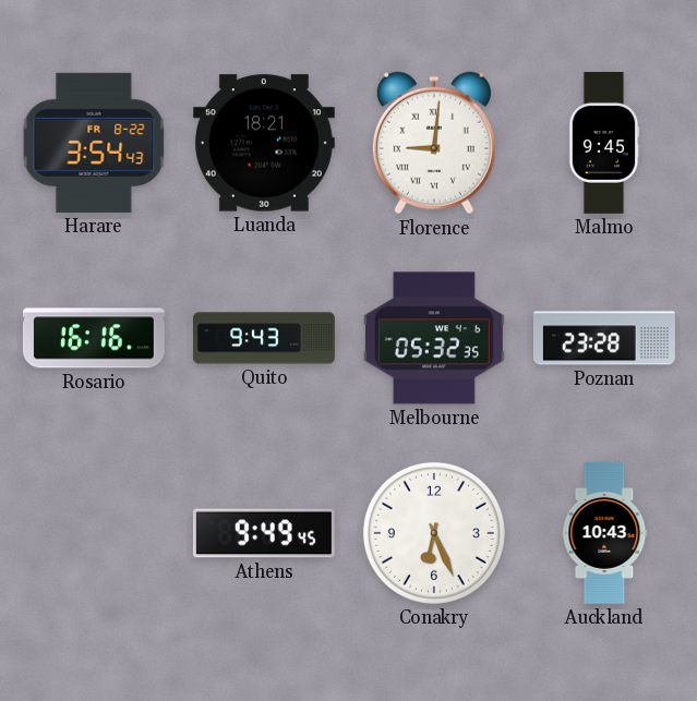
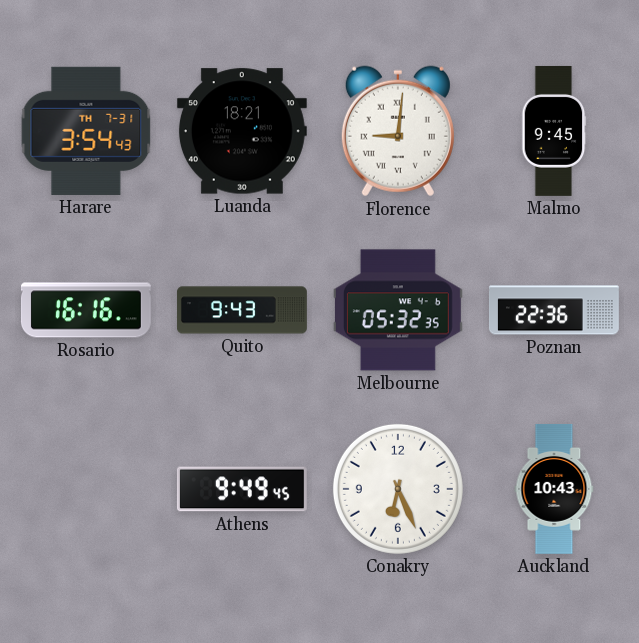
Harare date: FR 8-22 -> TH 7-31 (86, 131)
Poznan: 23:28 -> 22:36 (554, 310)
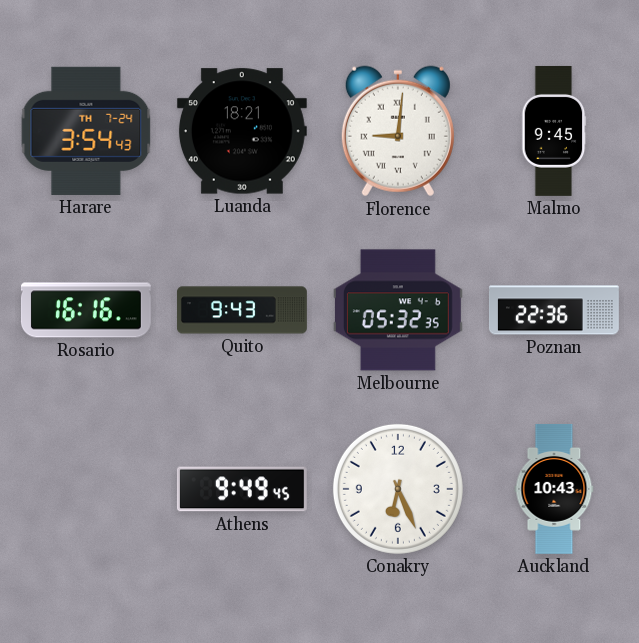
Harare date: TH 7-31 -> TH 7-24 (86, 131)
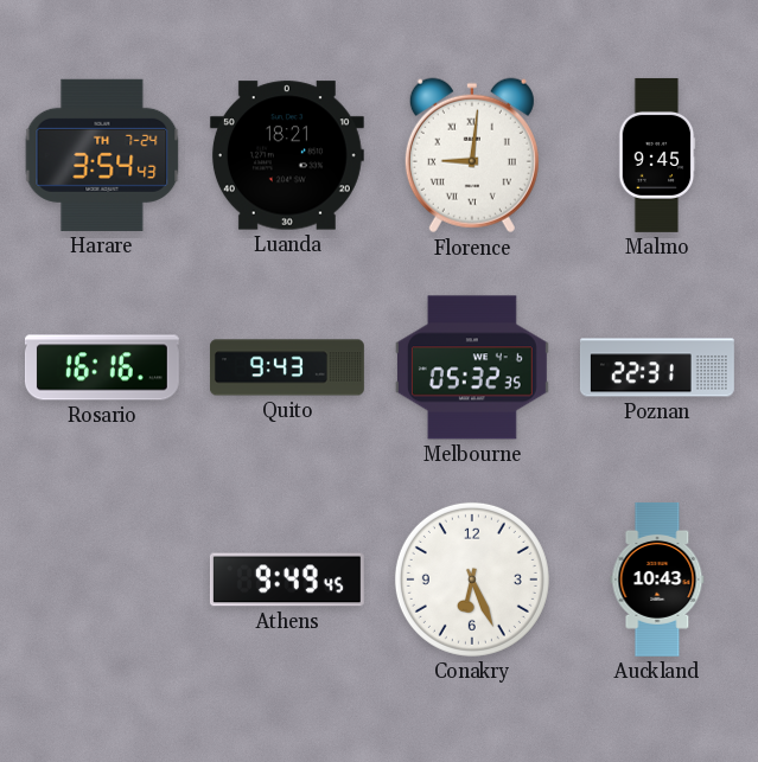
Poznan: 22:36 -> 22:31 (657, 367)
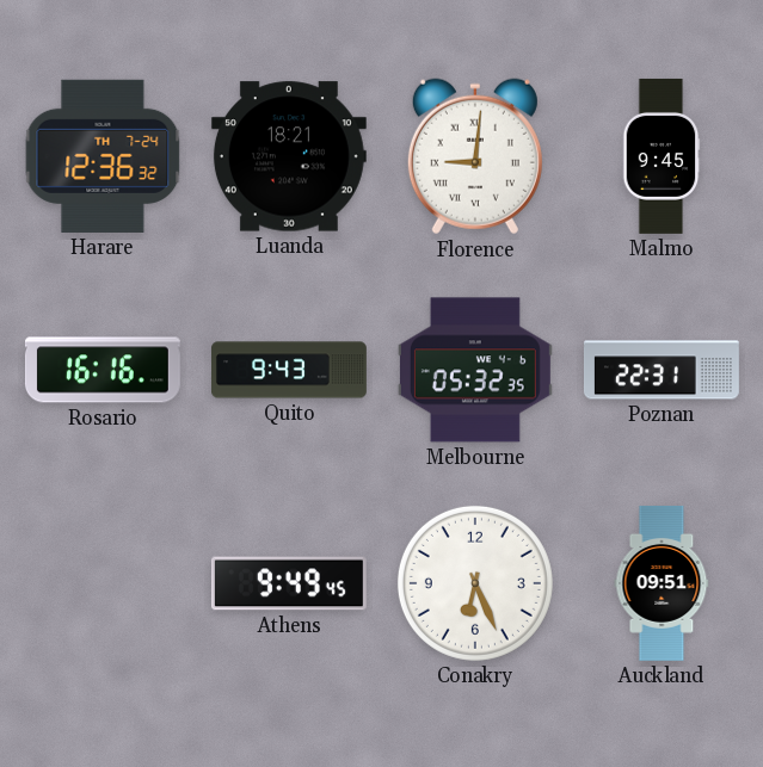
Harare: 3:54 -> 12:36 (103, 156)
Auckland: 10:43 -> 09:51 (662, 583)
